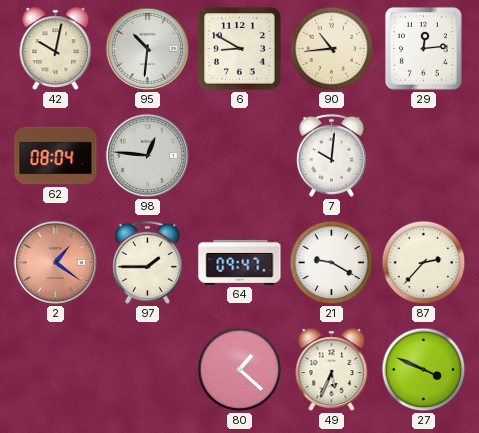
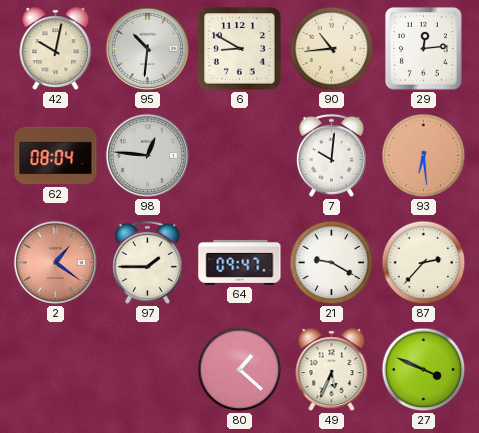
93: none -> 6:29 (424, 156)
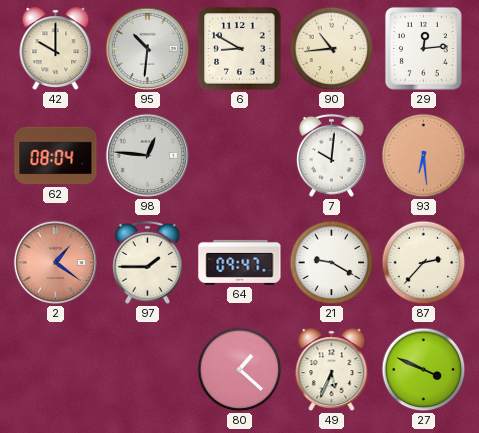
42: 10:02 -> 10:00 (56, 49)
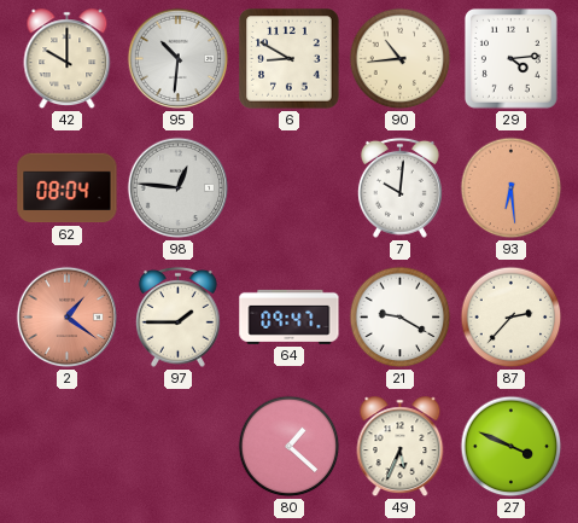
29: 12:14 -> 4:14 (510, 58)
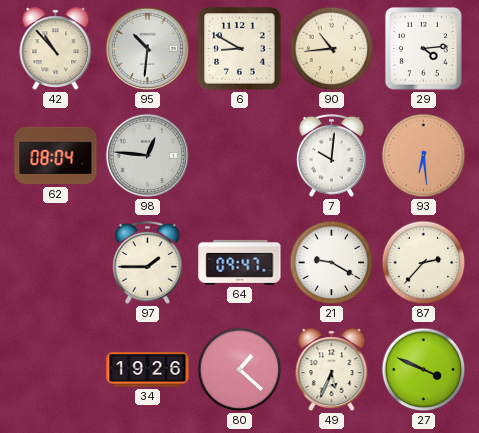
42: 10:00 -> 10:53 (56, 49)
2: 1:21 -> none (68, 318)
34: none -> 19:26 (148, 370)
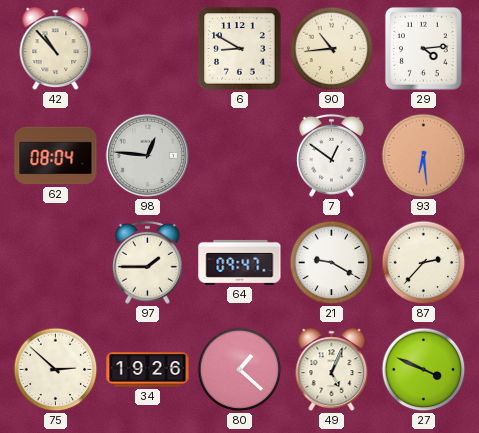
95: 10:31 -> none (148, 49)
7: 10:01 -> 12:51 (331, 155)
75: none -> 2:52 (56, 370)
49: 5:34 -> 5:04 (332, 370)
